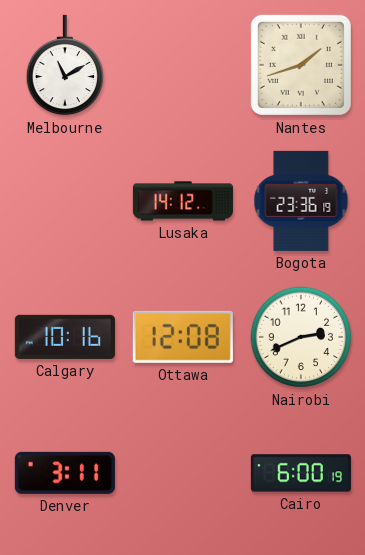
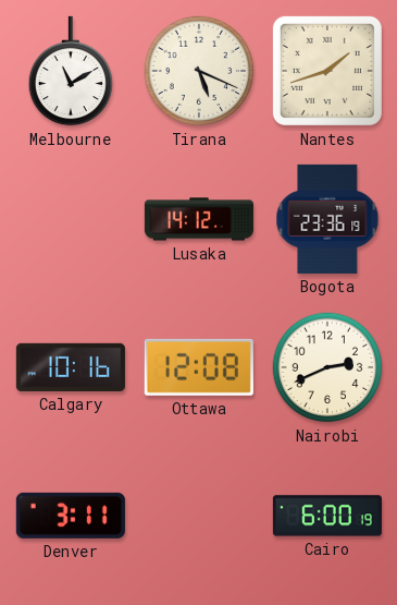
Tirana: none -> 5:19 (199, 71)
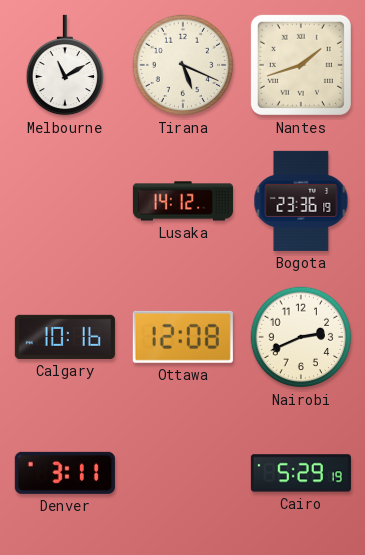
Cairo: 6:00 -> 5:29 (301, 473)
